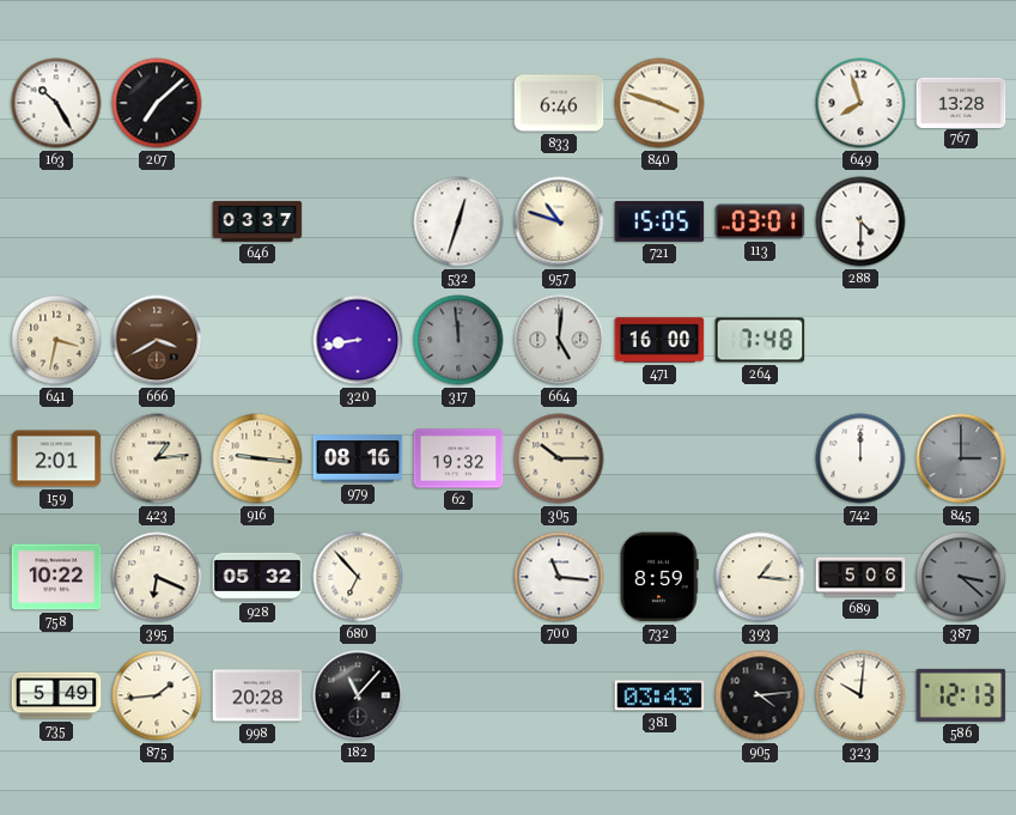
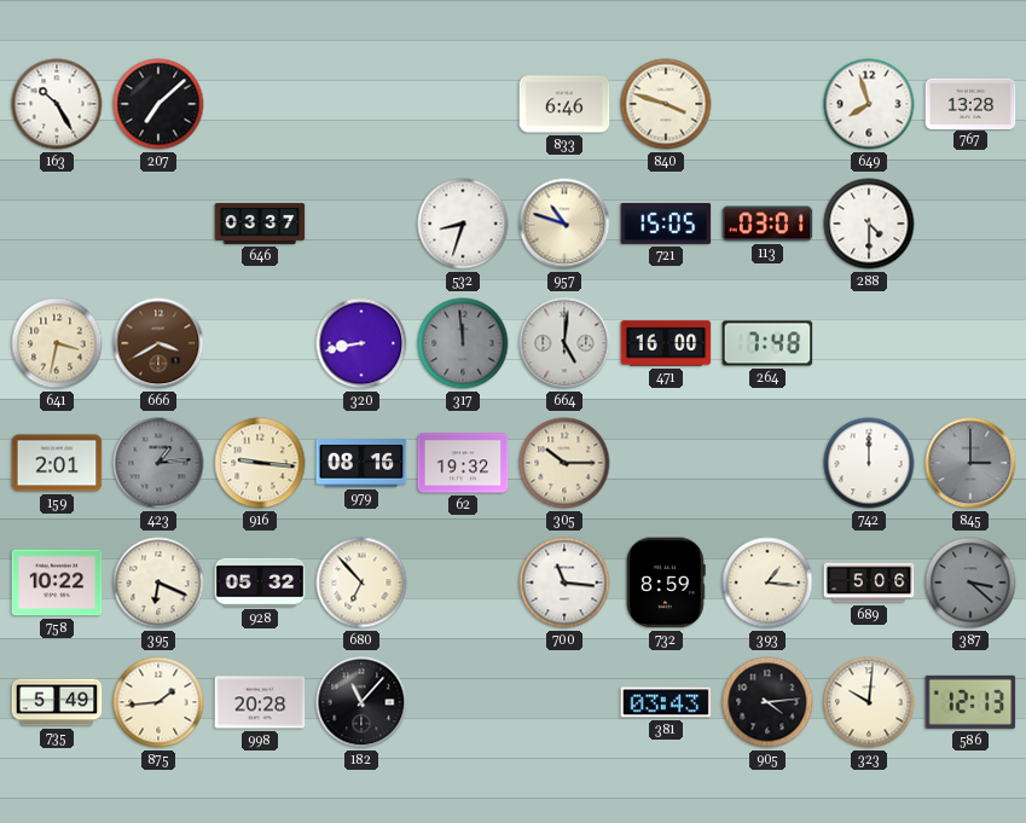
532: 12:33 -> 8:33 (463, 224)
423 dial: cream -> grey (158, 463)
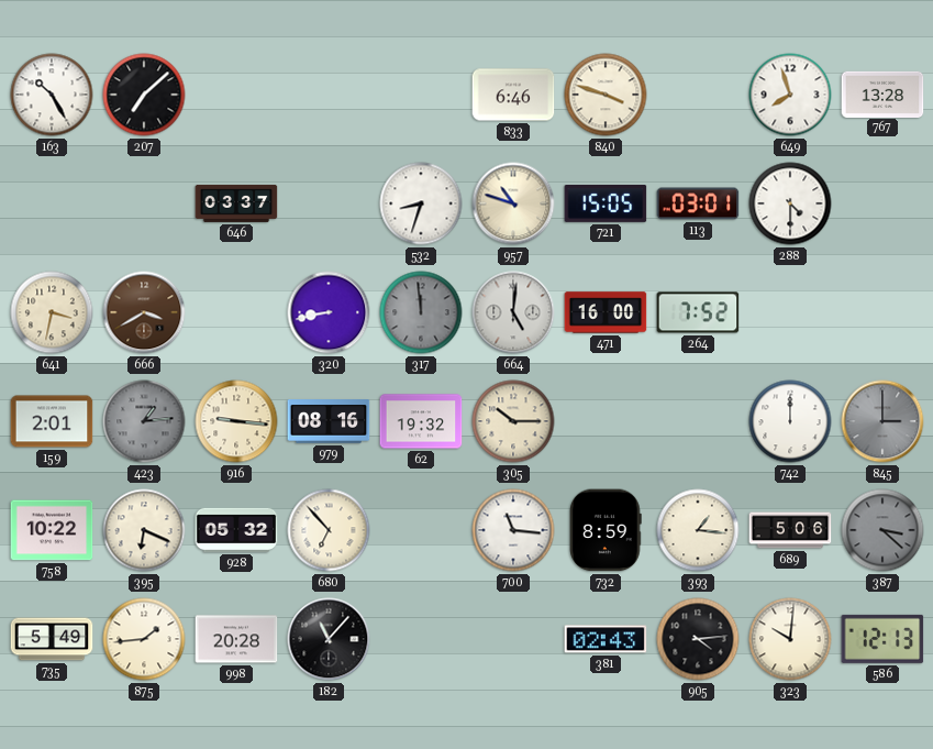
264: 7:48 -> 7:52 (698, 312)
381: 03:43 -> 02:43 (606, 639)
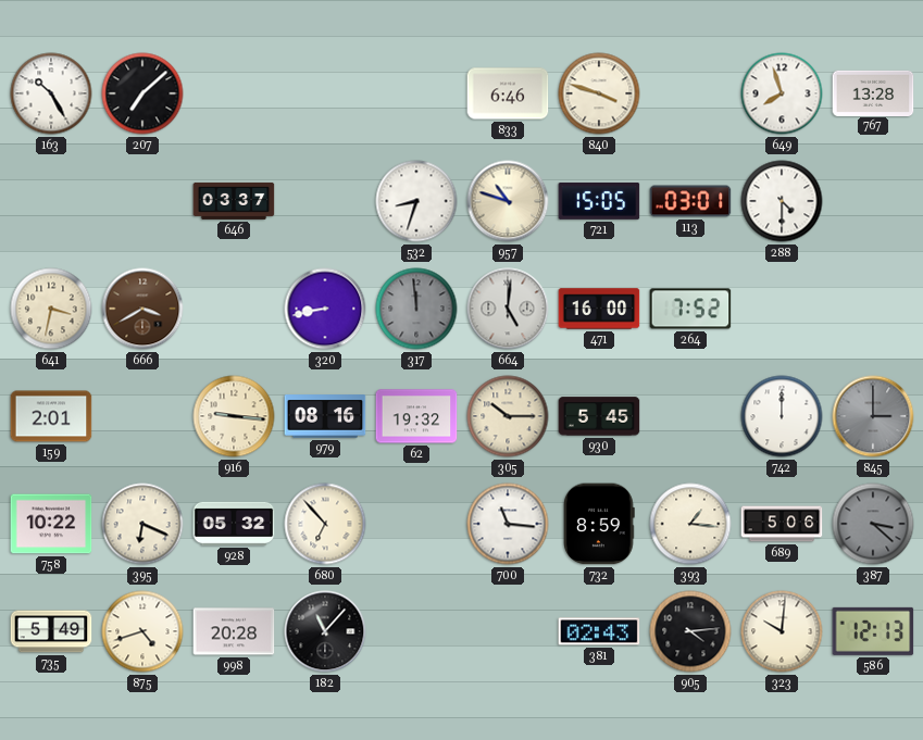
423: 1:14 -> none (144, 421)
930: none -> 5:45 (599, 416)
875: 1:44 -> 4:42 (142, 631)
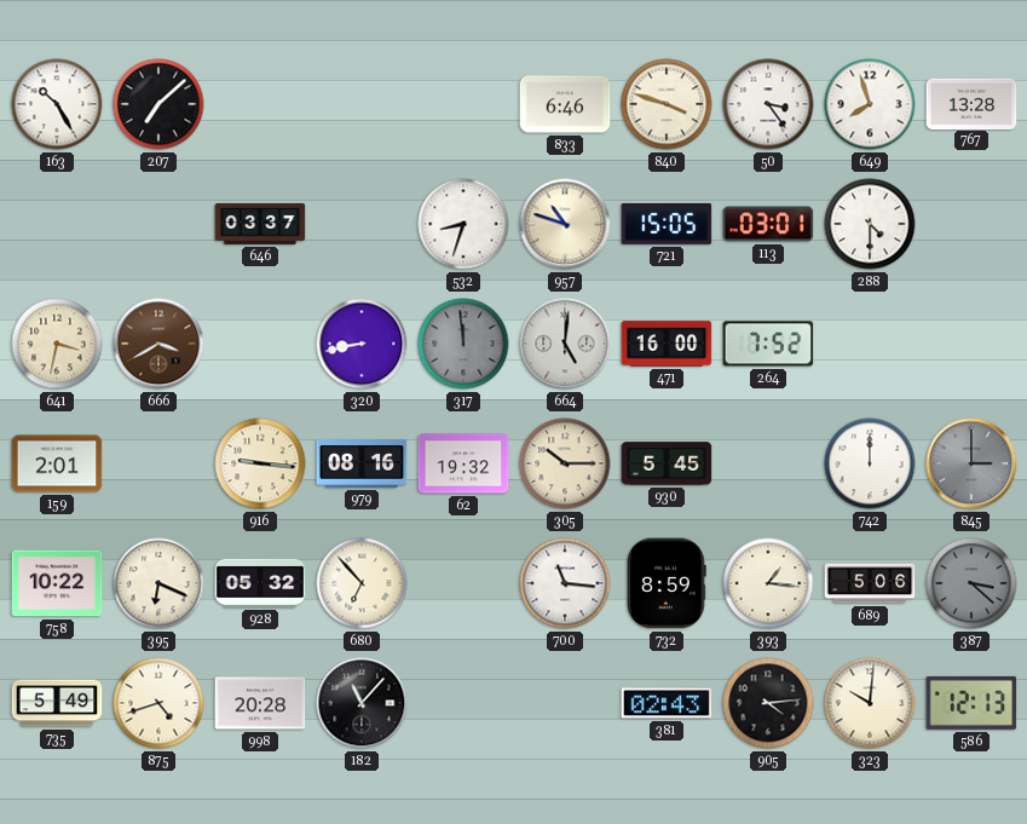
50: none -> 3:24 (768, 104)
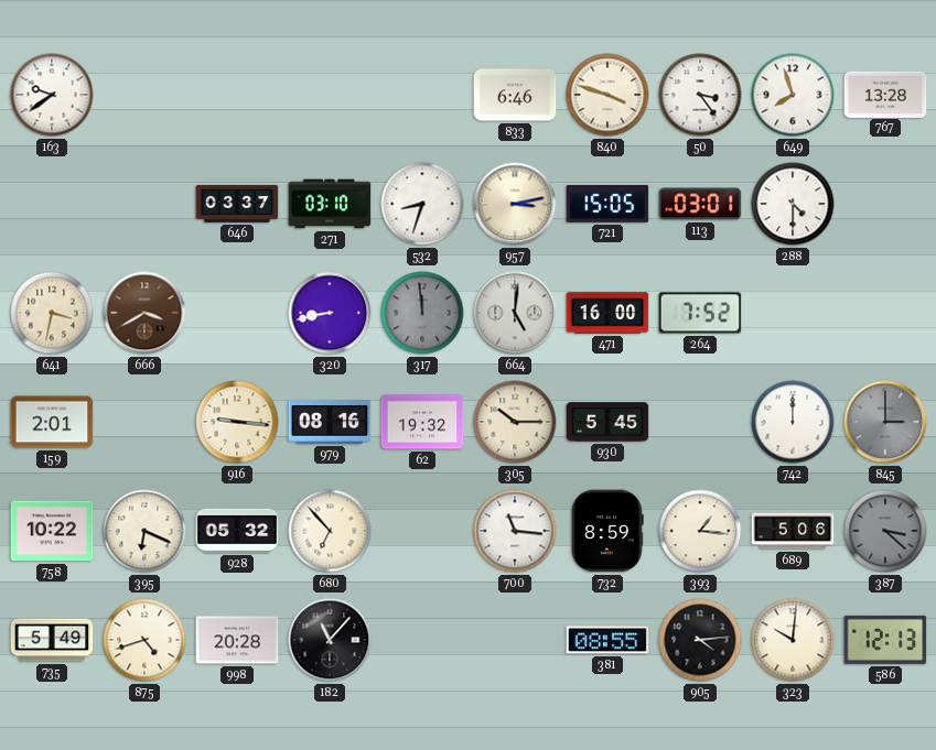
163: 10:25 -> 9:39 (52, 95)
207: 7:08 -> none (158, 104)
271: none -> 03:10 (330, 204)
957: 10:48 -> 3:13 (515, 204)
381: 02:43 -> 08:55 (607, 640)
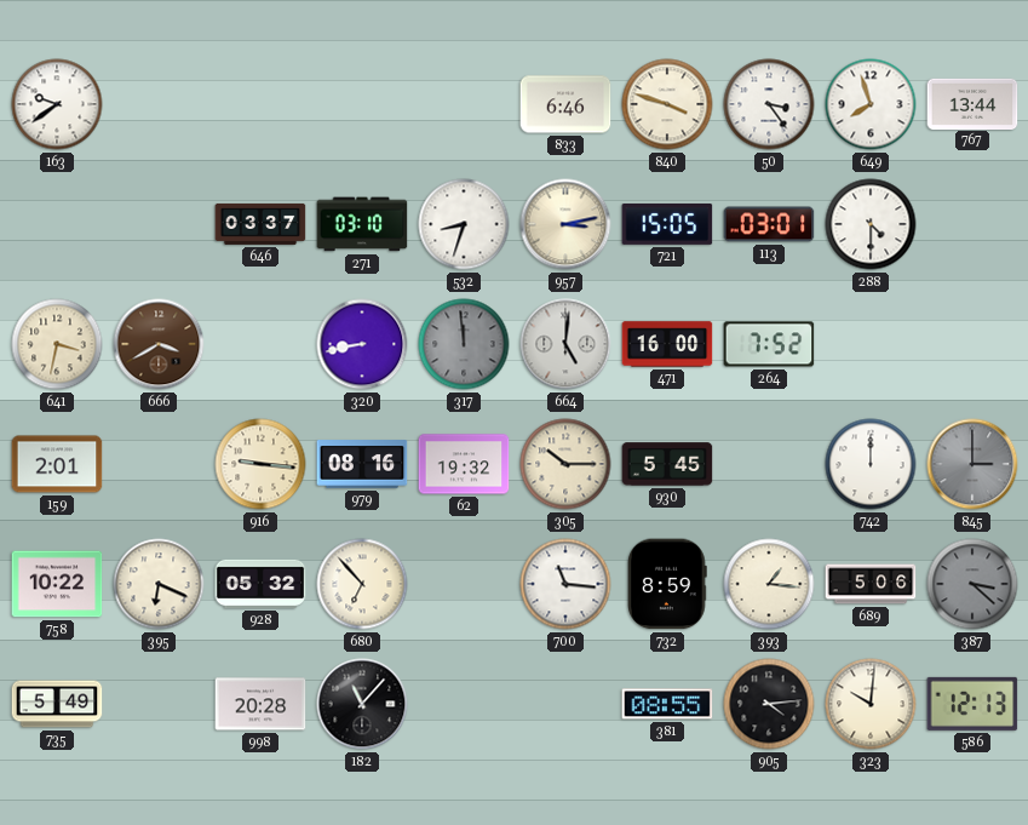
767: 13:28 -> 13:44 (972, 103)
875: 4:42 -> none (144, 640)
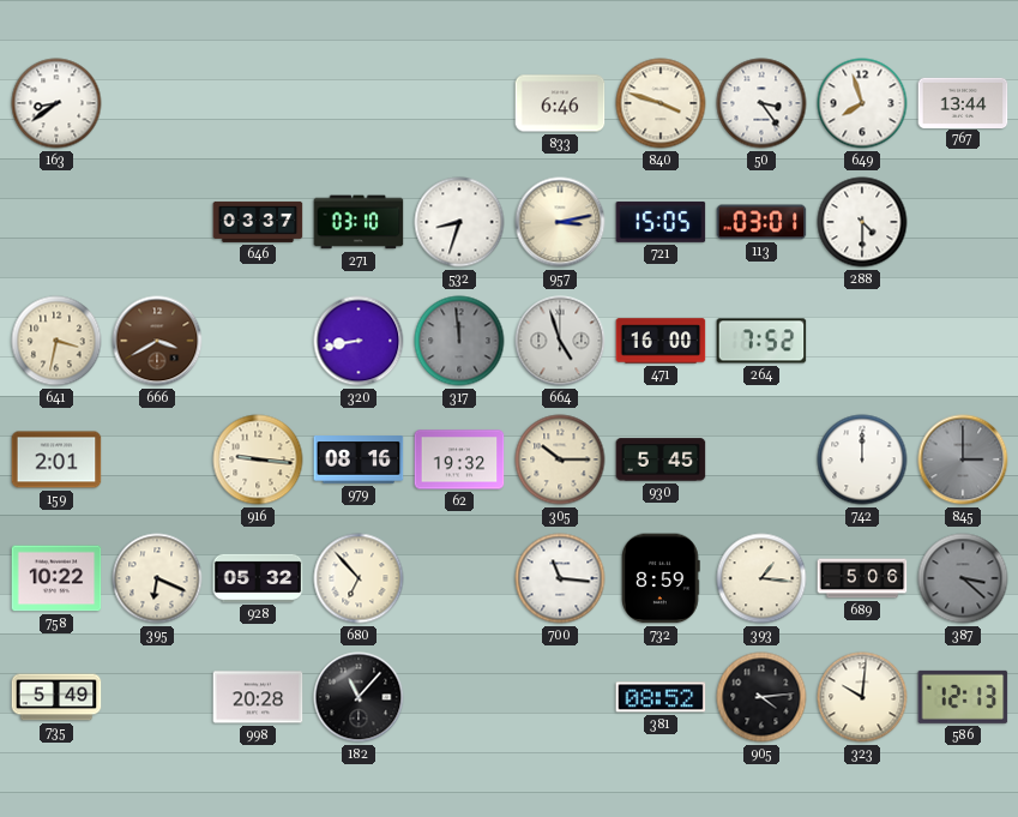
163: 9:39 -> 8:39 (56, 103)
664: 5:01 -> 4:57 (560, 341)
381: 08:55 -> 08:52 (661, 697)
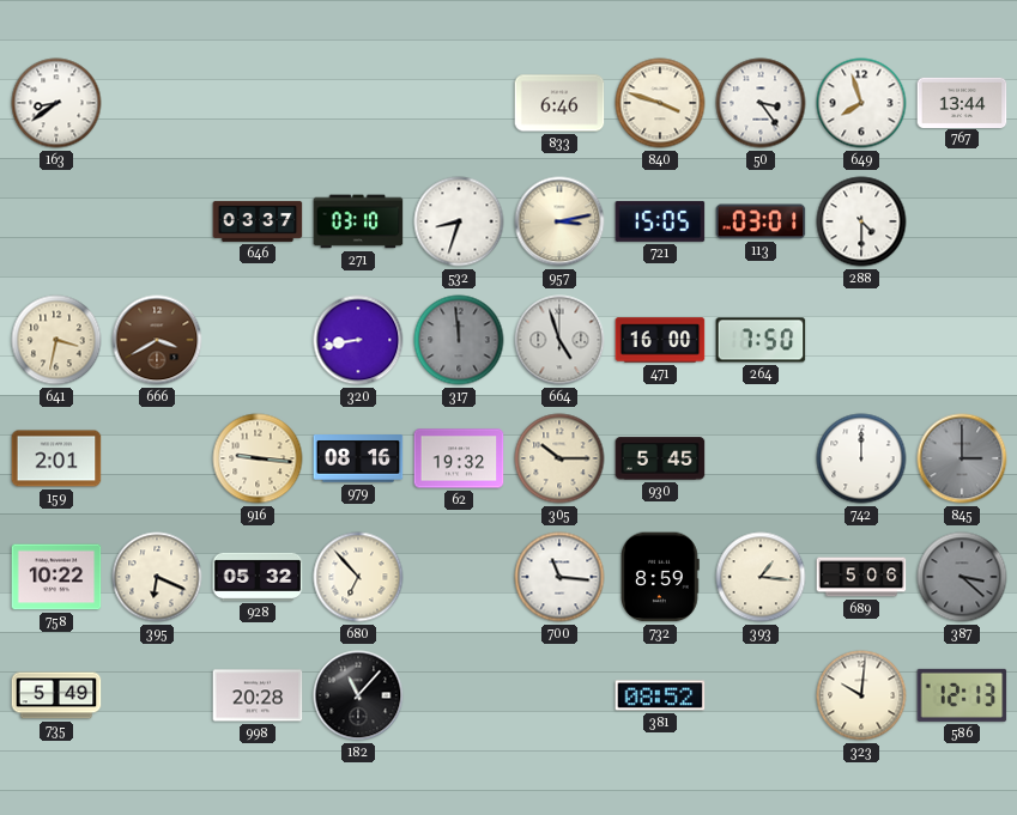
264: 7:52 -> 7:50 (761, 340)
905: 4:14 -> none (761, 697)
